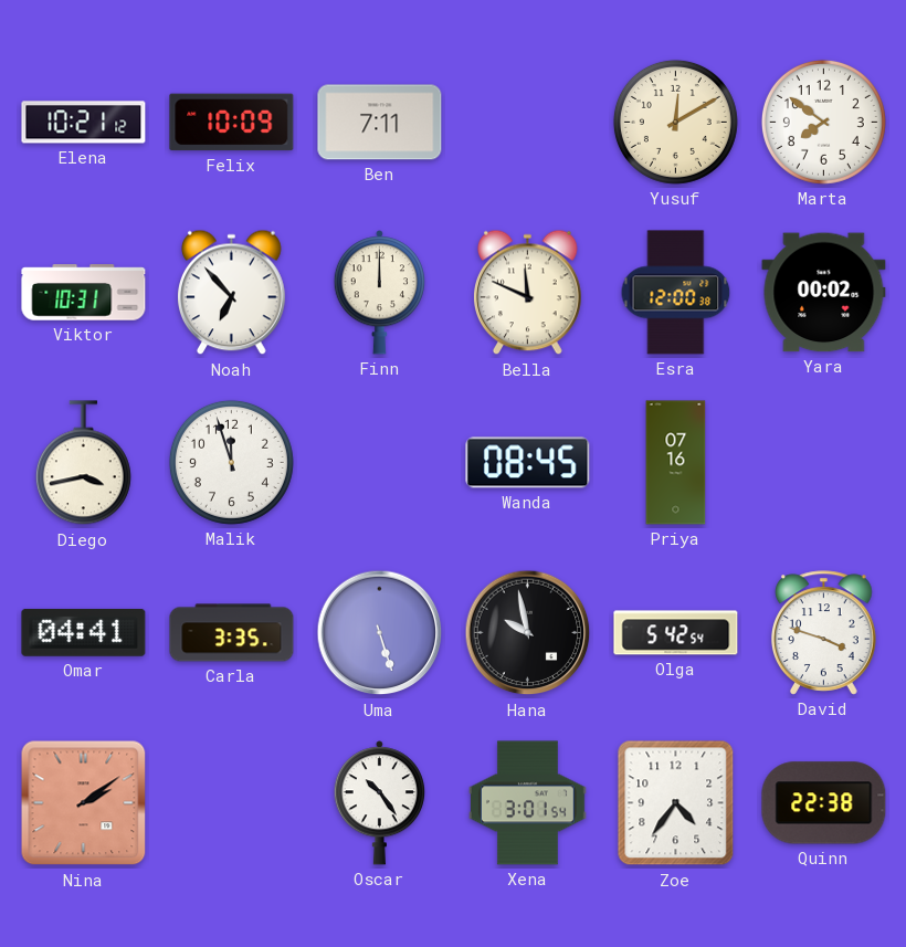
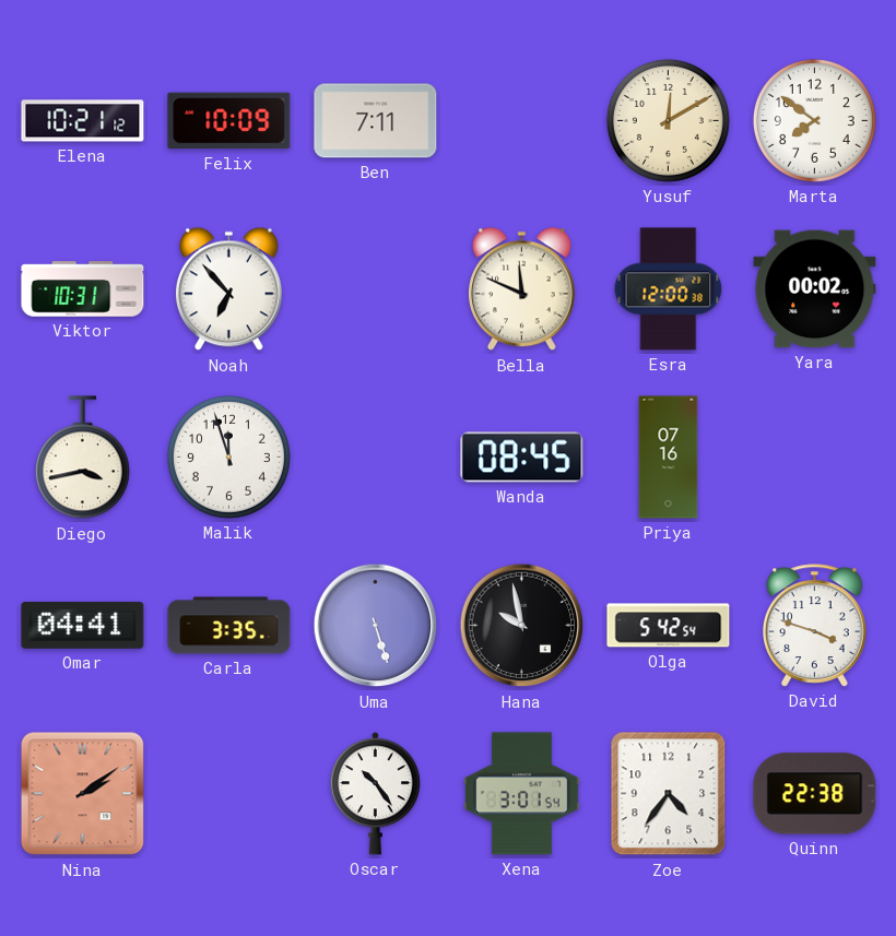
Finn: 12:00 -> none (379, 293)
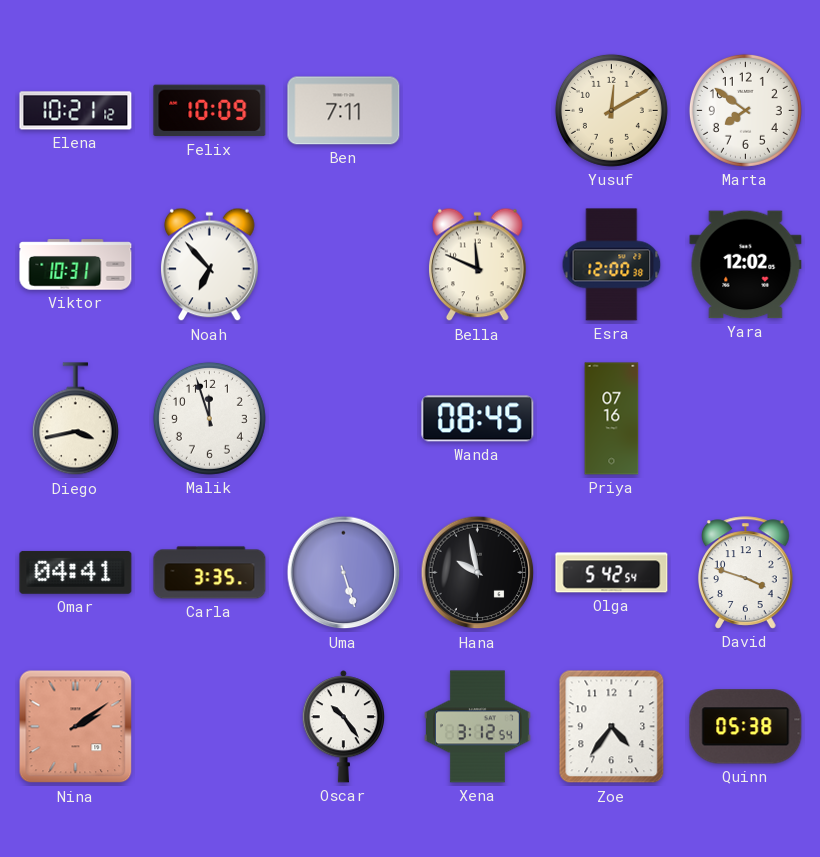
Yara: 00:02 -> 12:02 (746, 265)
Xena: 3:01 -> 3:12 (478, 727)
Quinn: 22:38 -> 05:38 (746, 727)
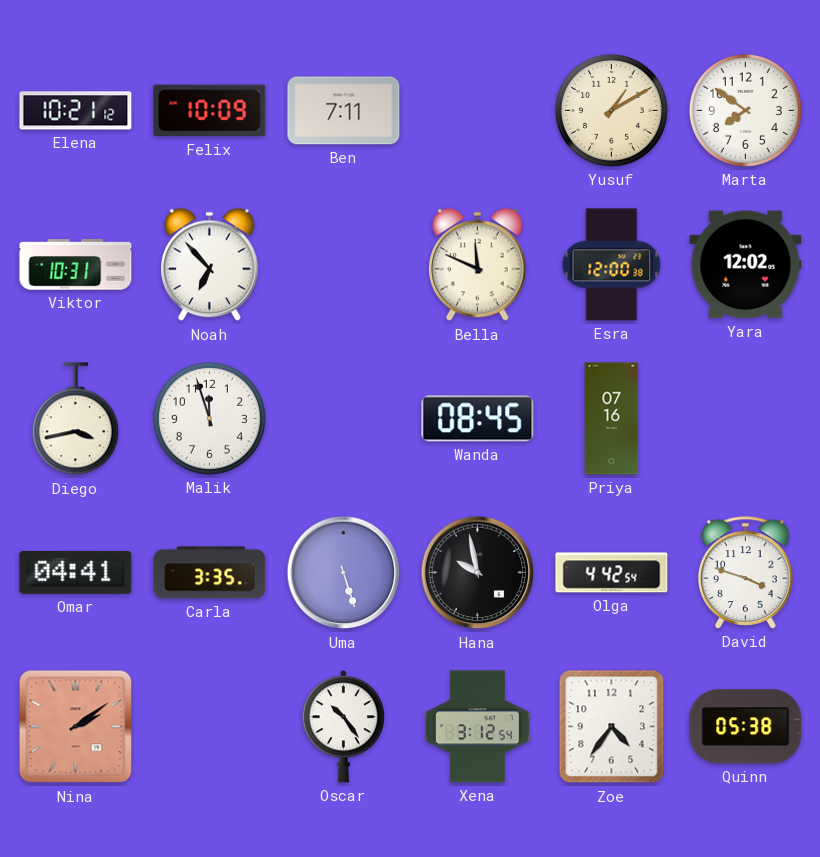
Yusuf: 12:10 -> 1:10 (611, 110)
Olga: 5:42 -> 4:42 (612, 573)
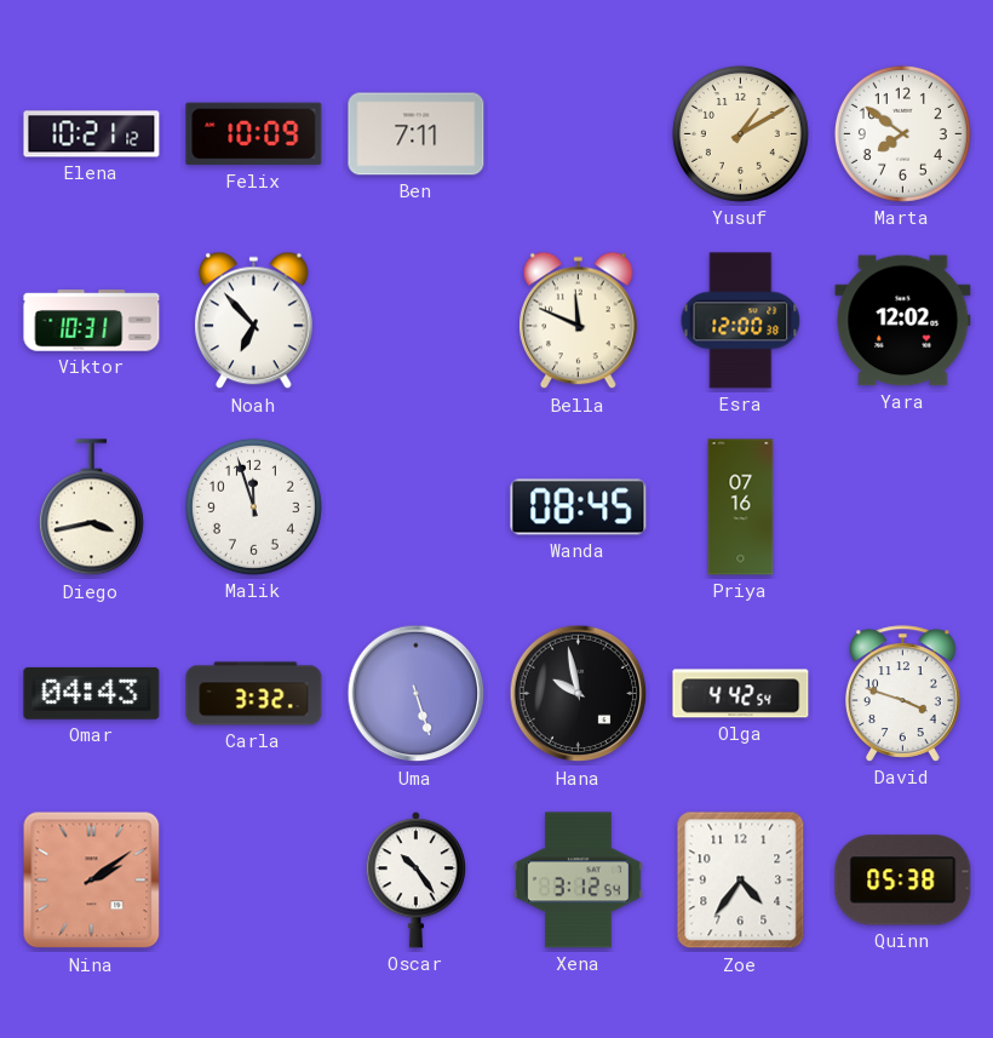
Omar: 04:41 -> 04:43 (92, 693)
Carla: 3:35 -> 3:32 (254, 694)
